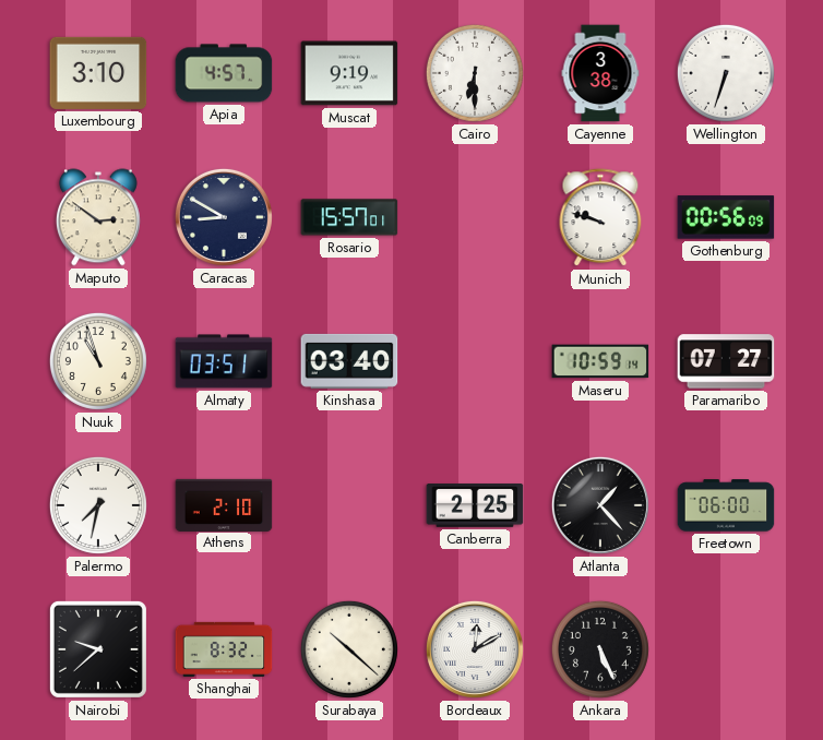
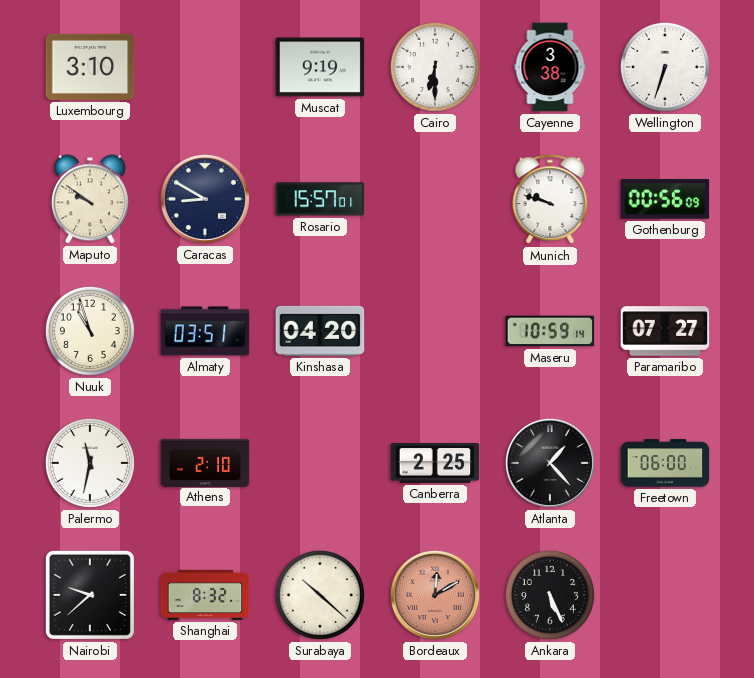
Apia: 4:57 -> none (224, 73)
Maputo: 2:51 -> 9:51 (90, 199)
Kinshasa: 03:40 -> 04:20 (320, 331)
Palermo: 7:32 -> 11:32 (90, 463)
Bordeaux dial: white -> salmon (435, 595)
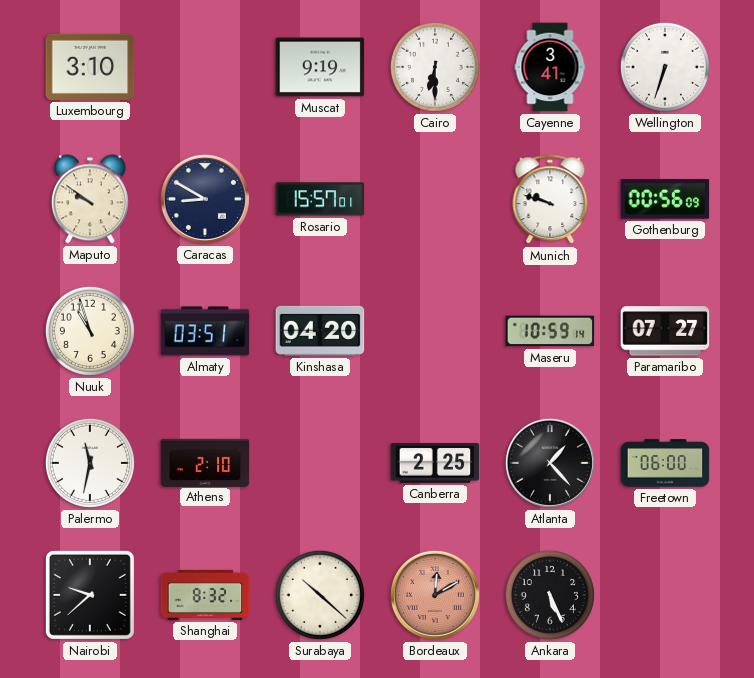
Cayenne: 3:38 -> 3:41 (550, 67)
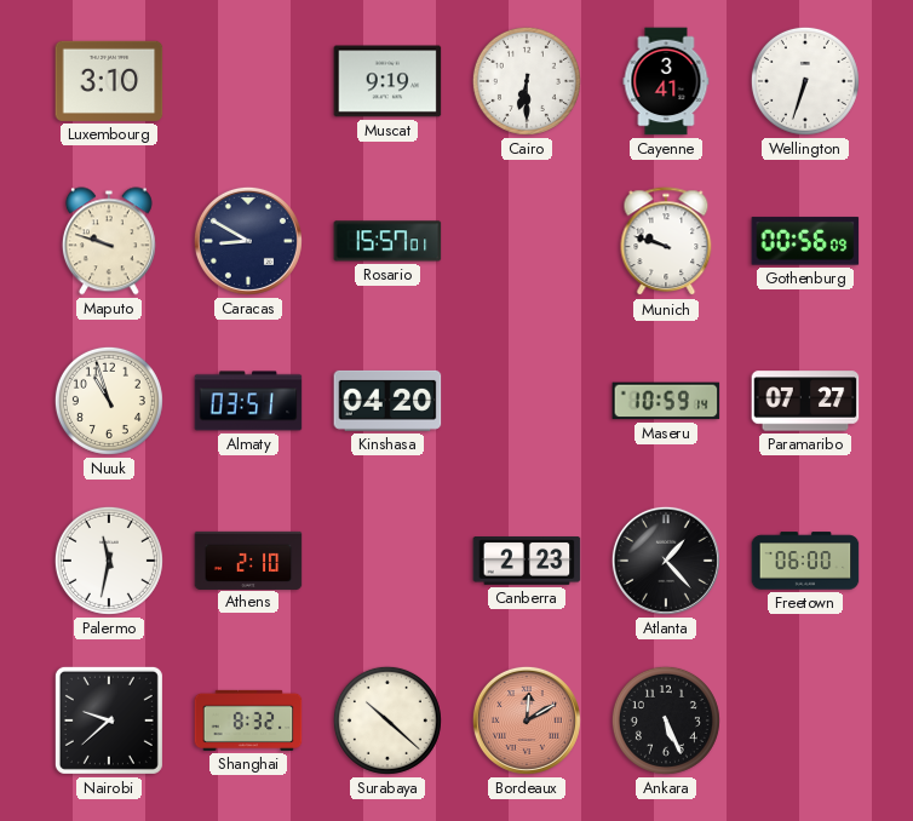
Maputo: 9:51 -> 9:48 (109, 241)
Canberra: 2:25 -> 2:23 (527, 562)
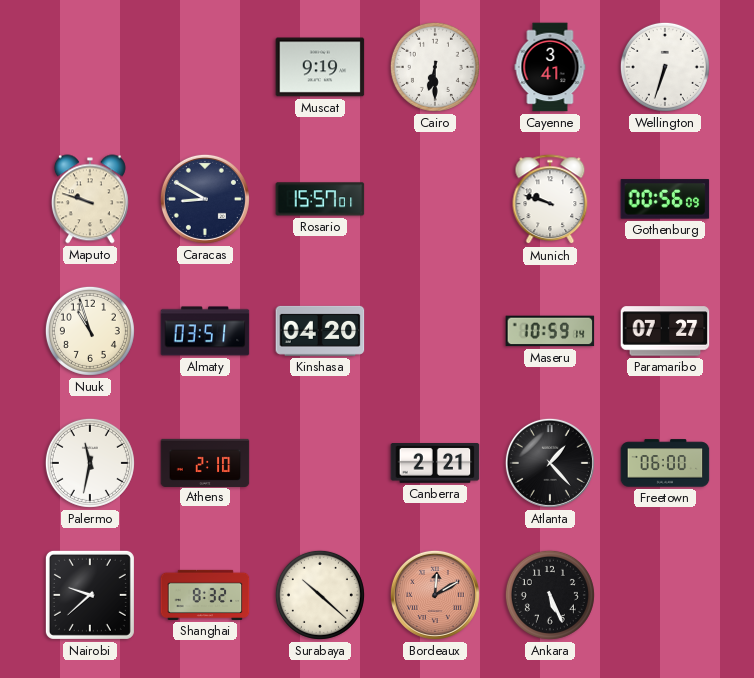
Luxembourg: 3:10 -> none (109, 81)
Canberra: 2:23 -> 2:21 (435, 464)
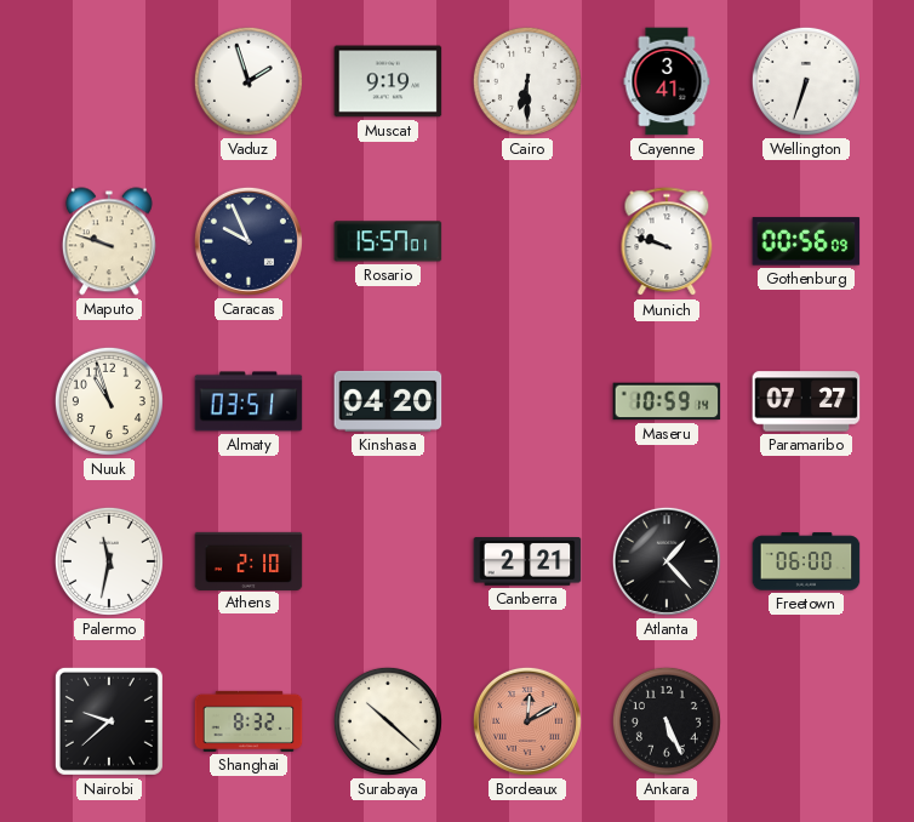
Vaduz: none -> 1:57 (249, 81)
Caracas: 8:50 -> 9:56 (249, 241)
